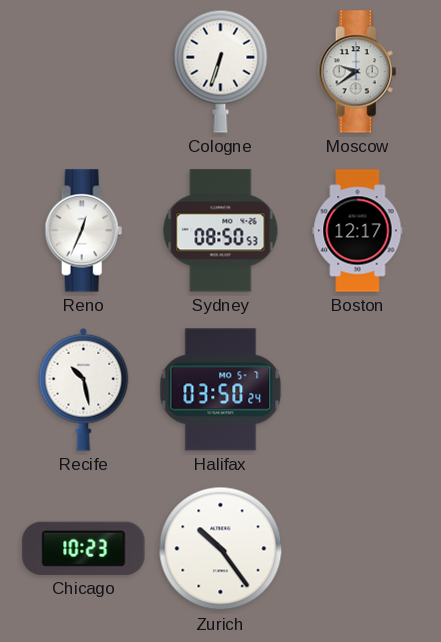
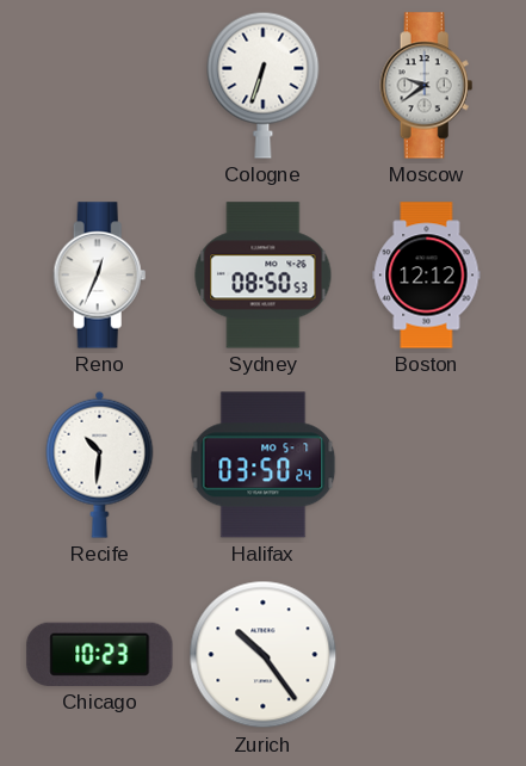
Boston: 12:17 -> 12:12 (427, 276)
Recife: 10:28 -> 10:31 (100, 464)
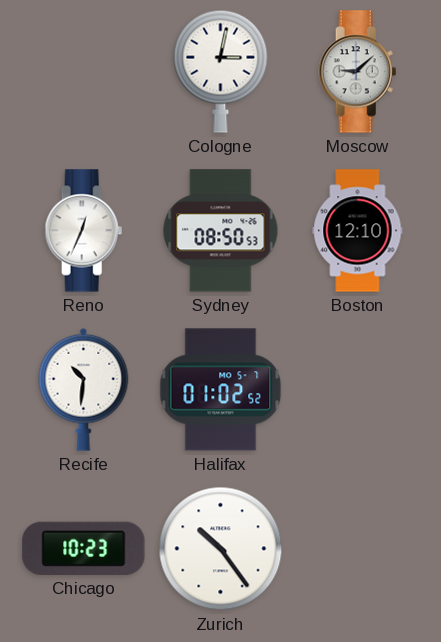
Cologne: 6:33 -> 3:02 (221, 71)
Moscow: 9:39 -> 9:08 (358, 72)
Boston: 12:12 -> 12:10 (358, 231)
Halifax: 03:50 -> 01:02 (221, 390)
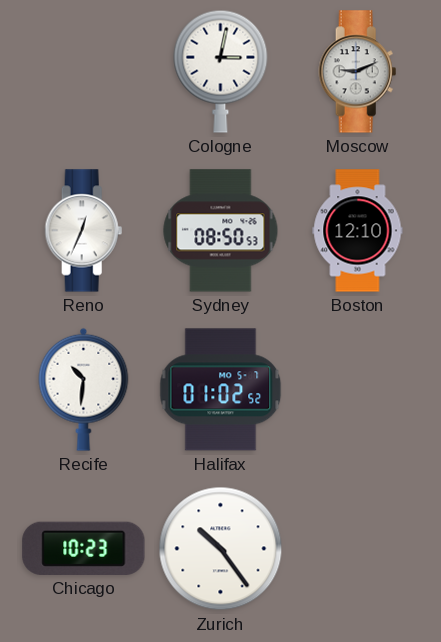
Moscow: 9:08 -> 9:11 (358, 72)
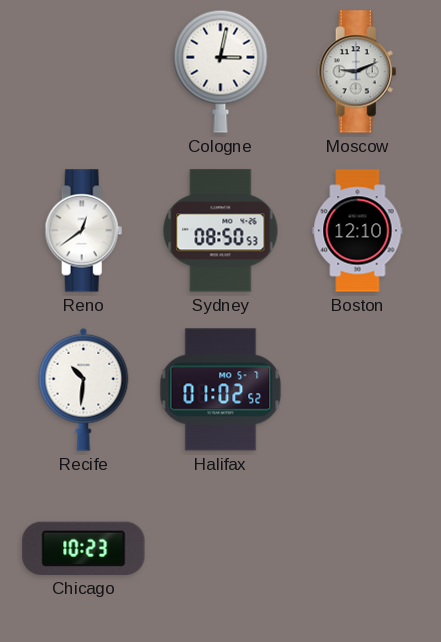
Reno: 12:34 -> 12:39 (84, 231)
Zurich: 10:24 -> none (221, 549)
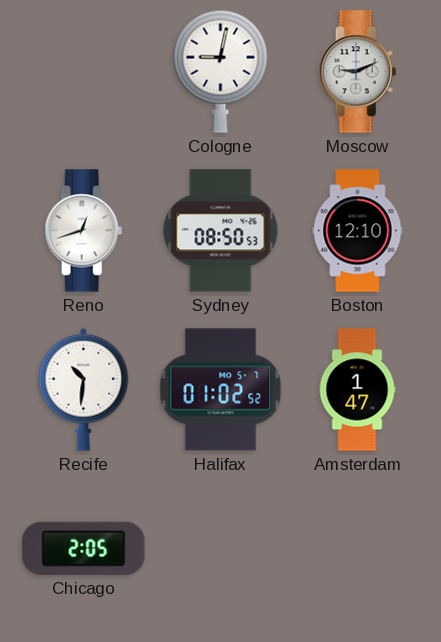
Cologne: 3:02 -> 9:02 (221, 71)
Reno: 12:39 -> 12:42 (84, 231)
Amsterdam: none -> 1:47 (357, 390)
Chicago: 10:23 -> 2:05 (84, 548)
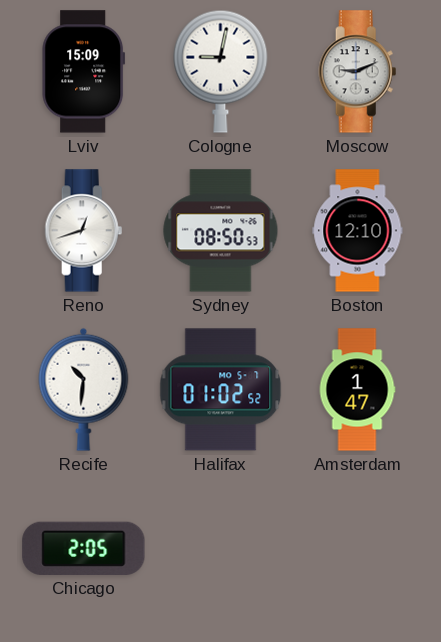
Lviv: none -> 15:09 (84, 72)
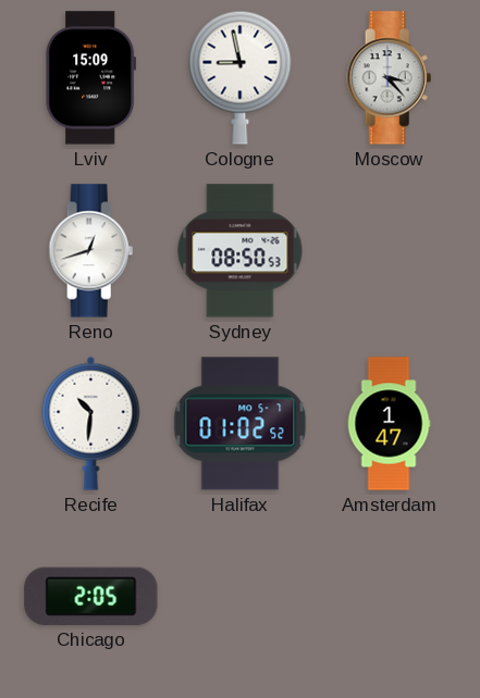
Cologne: 9:02 -> 8:58 (241, 77)
Moscow: 9:11 -> 3:23 (390, 78)
Boston: 12:10 -> none (358, 231)
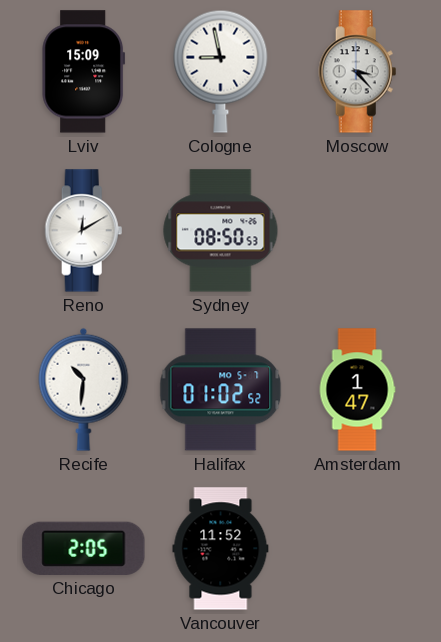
Reno: 12:42 -> 12:10 (84, 231)
Vancouver: none -> 11:52 (221, 549)
